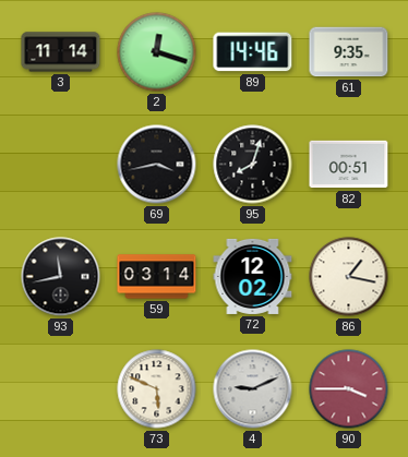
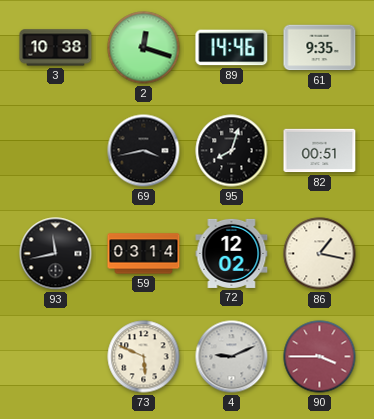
3: 11:14 -> 10:38 (56, 48)
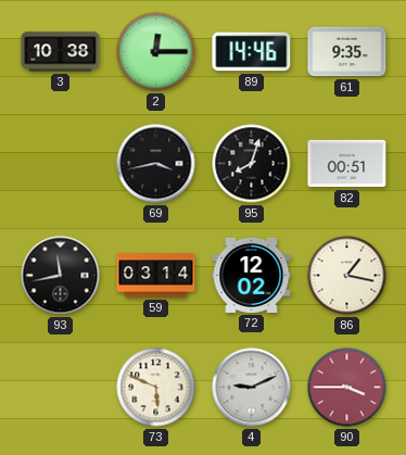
2: 12:18 -> 12:15 (156, 52)
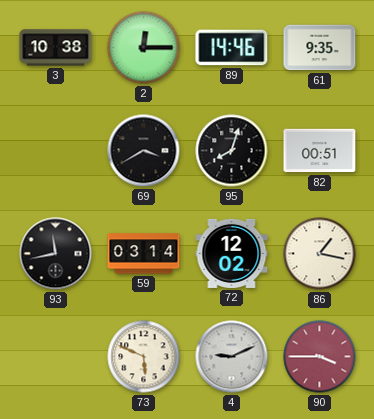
69: 3:43 -> 3:40 (144, 151)
